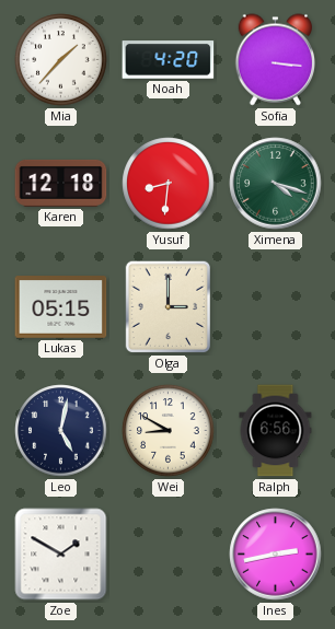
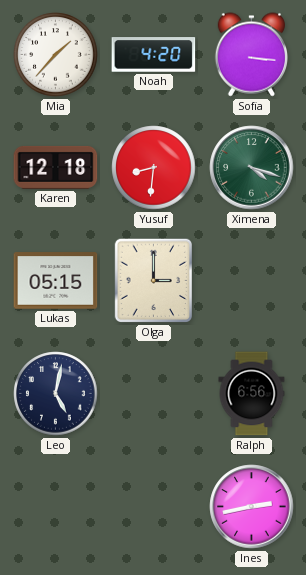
Wei: 8:50 -> none (169, 431)
Zoe: 1:50 -> none (61, 555)
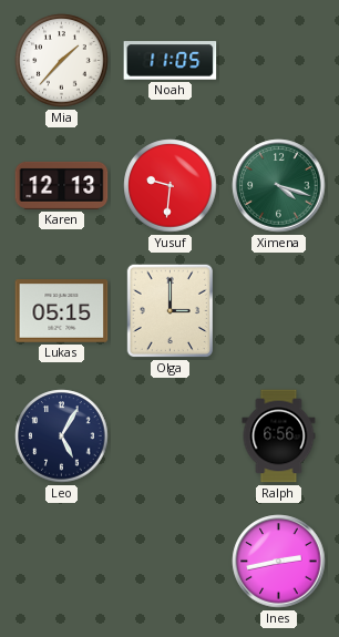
Noah: 4:20 -> 11:05 (171, 61)
Sofia: 3:16 -> none (251, 55)
Karen: 12:18 -> 12:13 (62, 185)
Yusuf: 8:31 -> 9:31 (171, 186)
Leo: 5:02 -> 5:05 (62, 436)
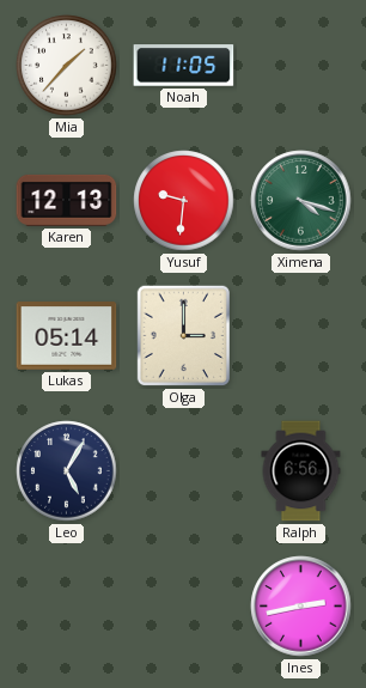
Lukas: 05:15 -> 05:14 (67, 336)
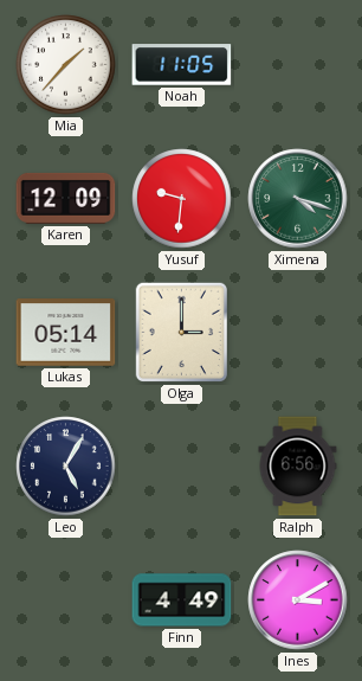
Karen: 12:13 -> 12:09 (66, 198)
Finn: none -> 4:49 (182, 600)
Ines: 2:43 -> 3:10 (298, 600)
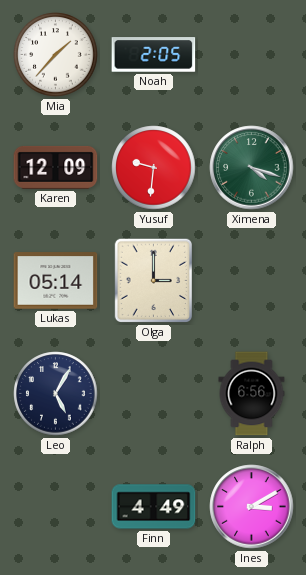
Noah: 11:05 -> 2:05 (154, 55)
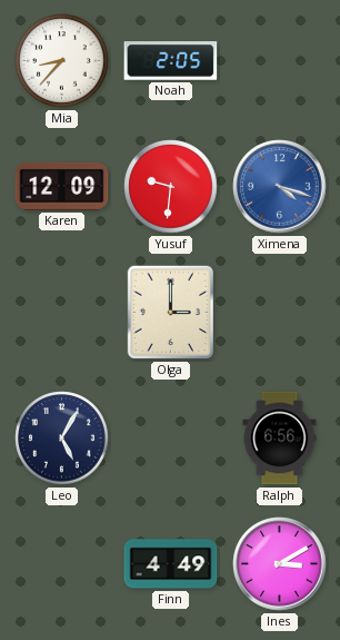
Mia: 1:37 -> 8:37 (62, 61)
Ximena dial: green -> blue (280, 187)
Lukas: 05:14 -> none (56, 281)
